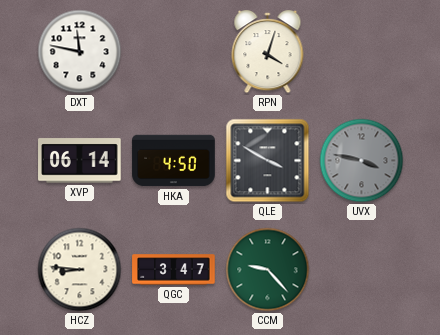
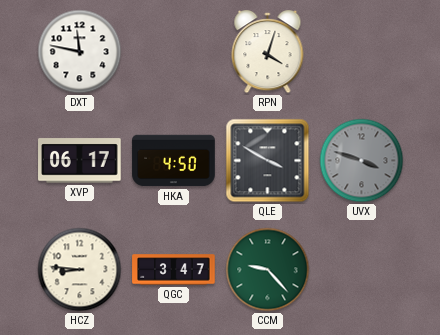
XVP: 06:14 -> 06:17 (80, 161)
UVX: 3:47 -> 3:48 (362, 161)
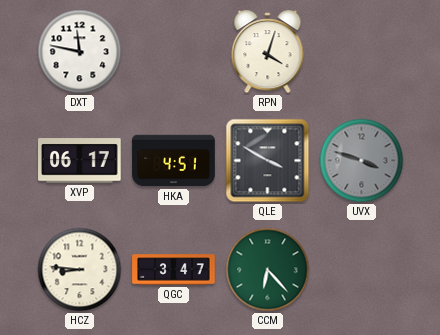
HKA: 4:50 -> 4:51 (174, 161)
CCM: 9:23 -> 6:23 (268, 270)
